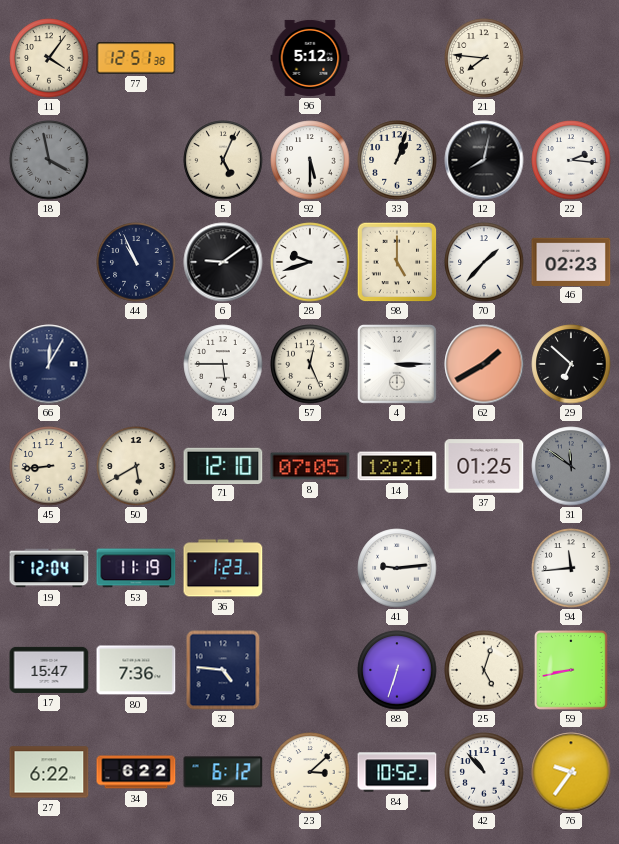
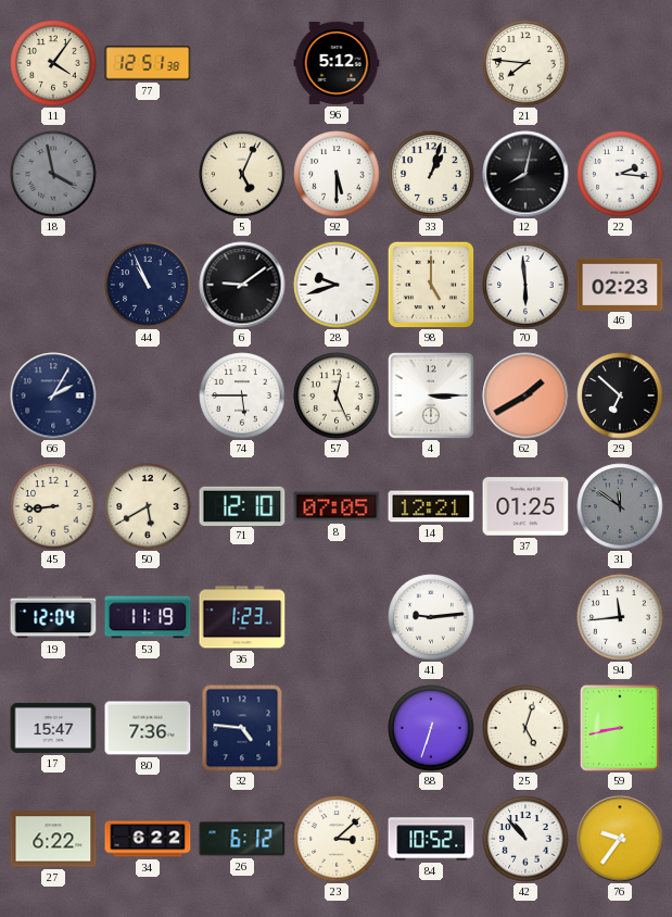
70: 1:37 -> 5:59 (525, 285)
66: 12:05 -> 2:05 (53, 395)
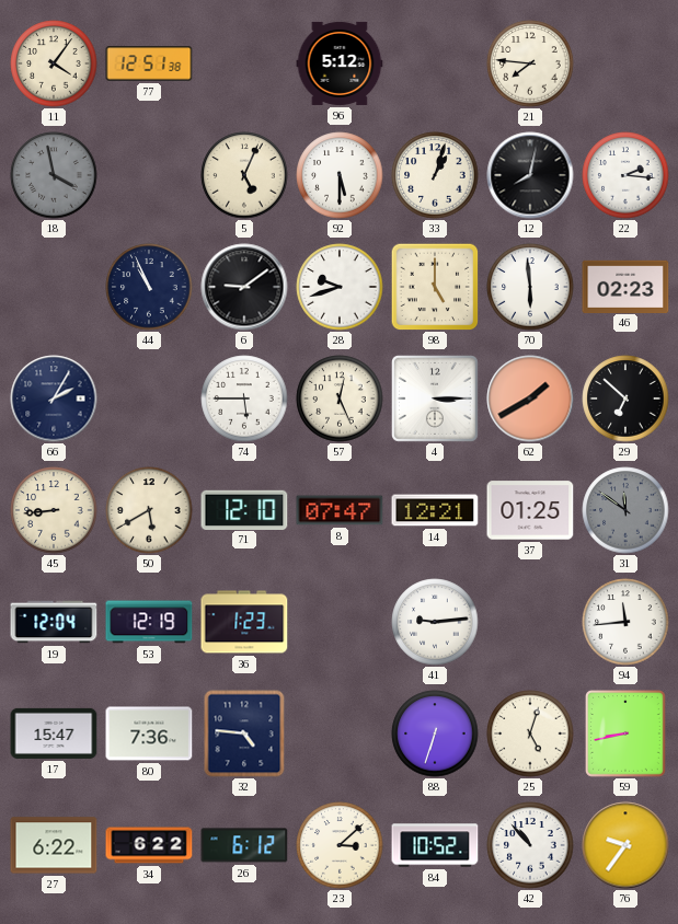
8: 07:05 -> 07:47 (340, 510)
53: 11:19 -> 12:19 (149, 622)
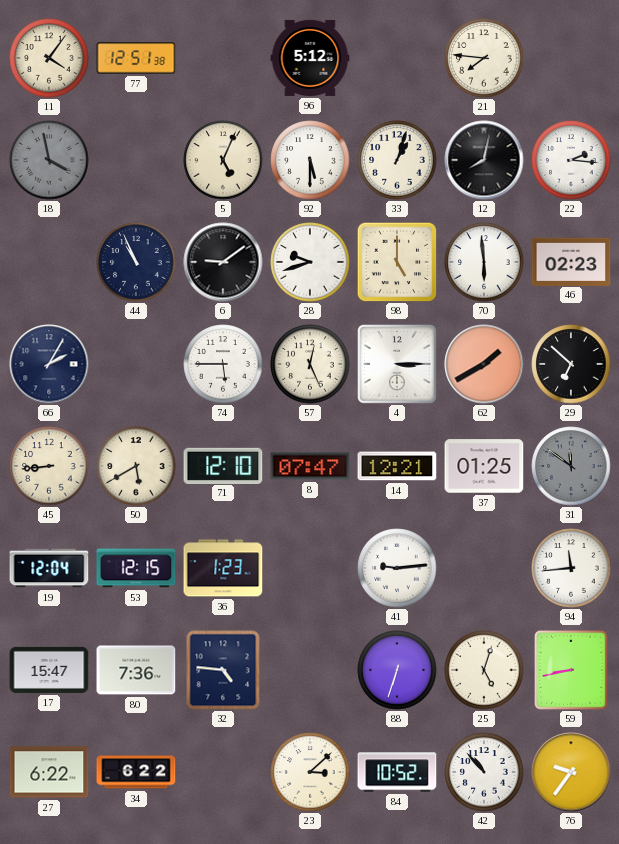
53: 12:19 -> 12:15 (136, 568)
26: 6:12 -> none (244, 845)
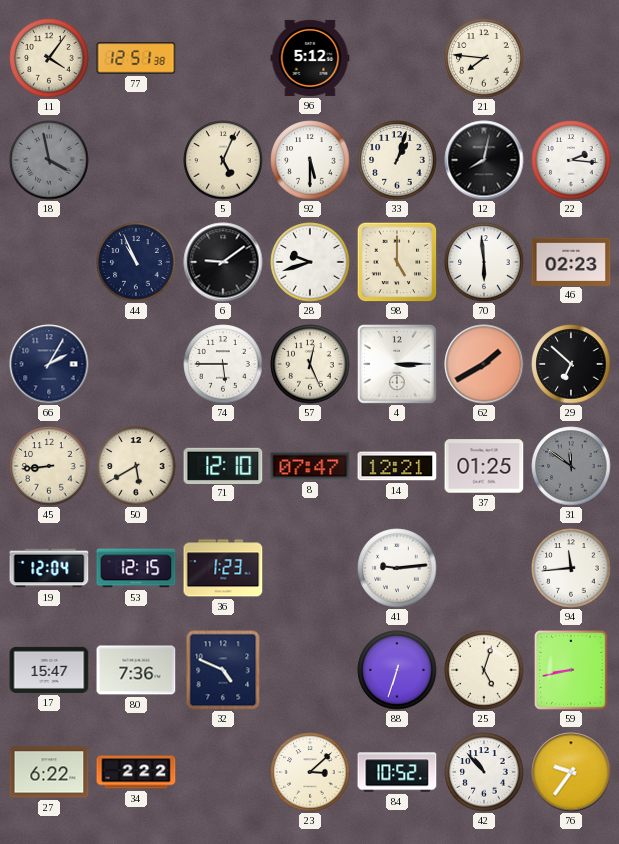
32: 4:46 -> 4:49 (223, 670)
34: 6:22 -> 2:22 (136, 772)
